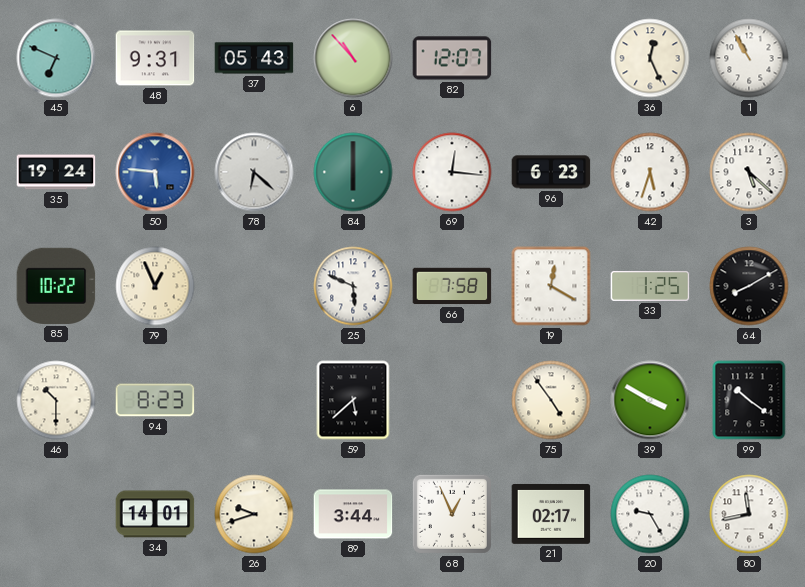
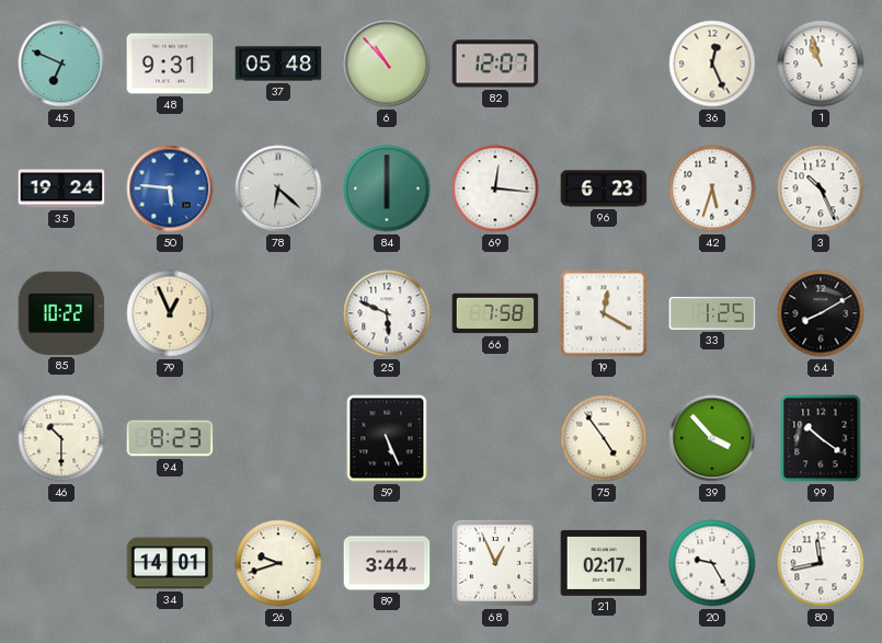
37: 05:43 -> 05:48 (278, 64)
1: 10:55 -> 10:57 (821, 64)
3: 5:22 -> 10:26 (821, 188)
59: 5:38 -> 5:26 (387, 438)
39: 3:50 -> 3:53 (712, 438)
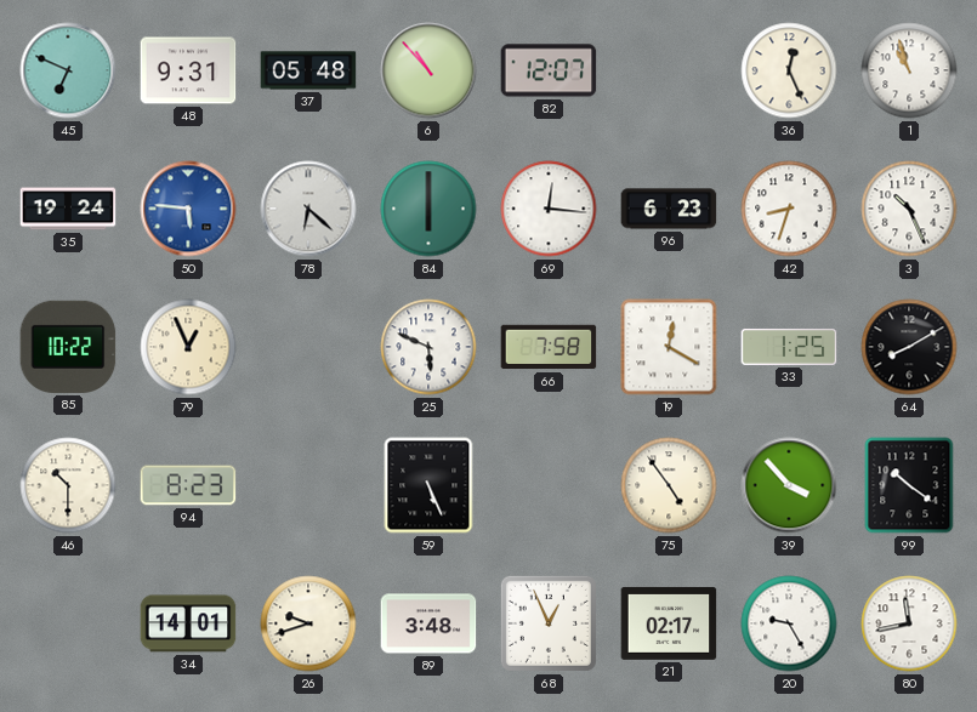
42: 5:33 -> 8:33 (789, 209)
89: 3:44 -> 3:48 (428, 623)
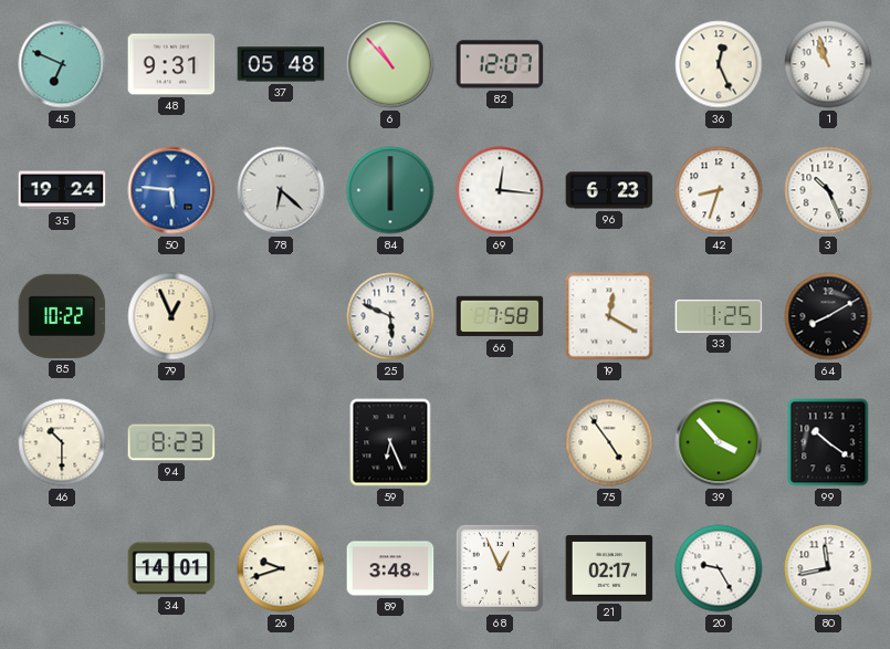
59: 5:26 -> 6:26 (390, 442)
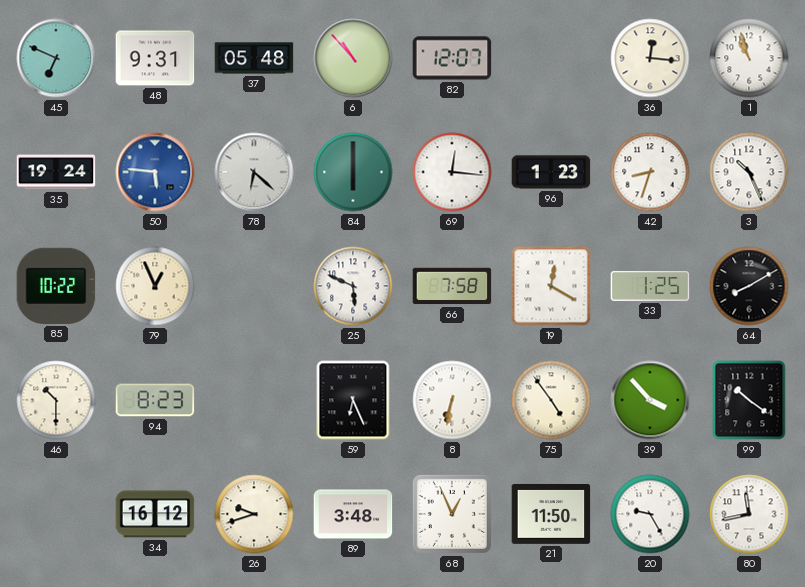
36: 12:26 -> 12:16 (650, 58)
96: 6:23 -> 1:23 (551, 172)
8: none -> 6:32 (452, 400)
34: 14:01 -> 16:12 (155, 514)
21: 02:17 -> 11:50 (551, 514)
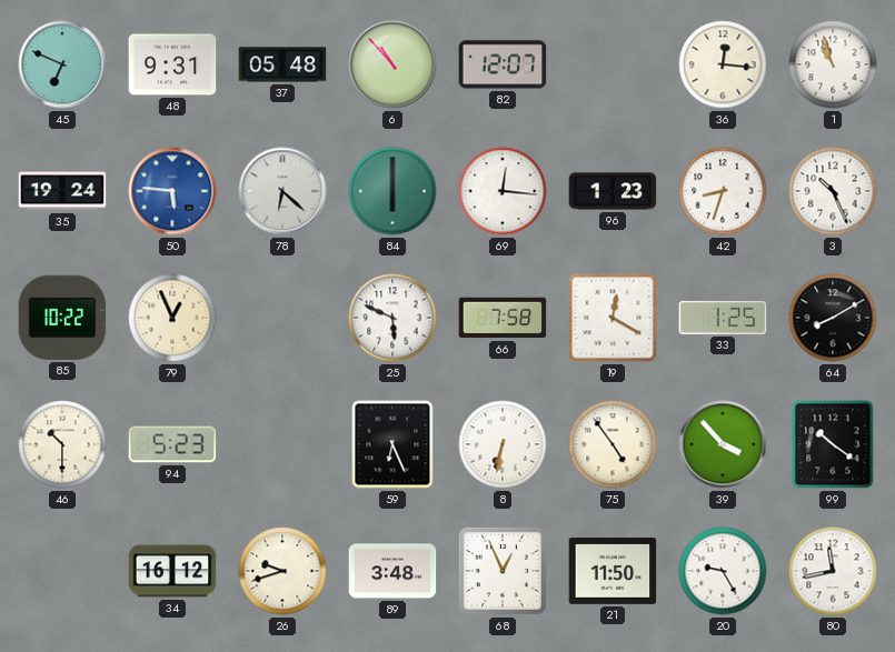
94: 8:23 -> 5:23 (172, 444)
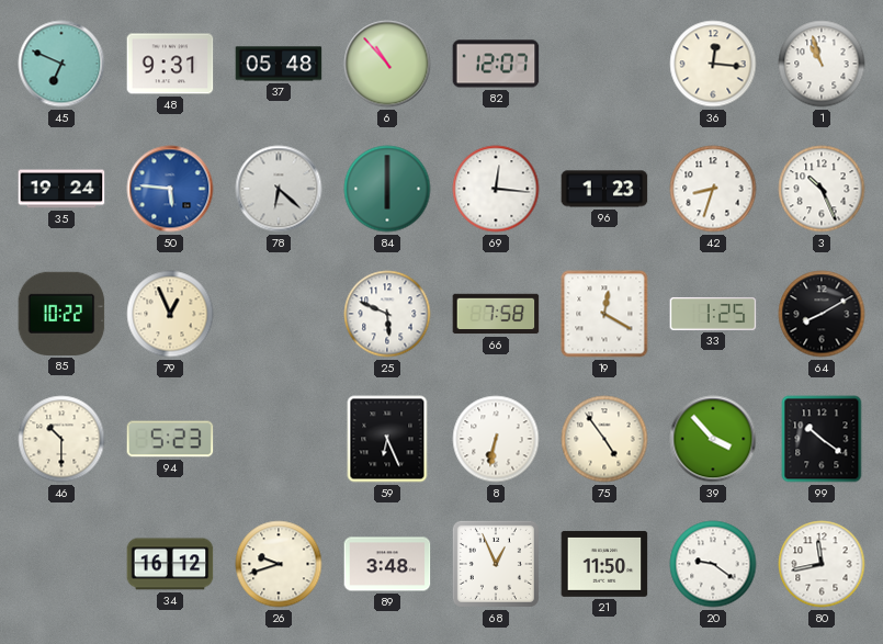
20: 9:25 -> 9:21 (713, 564)
